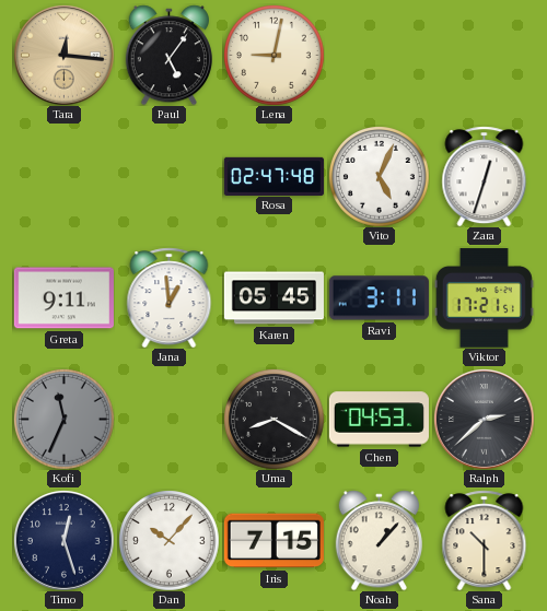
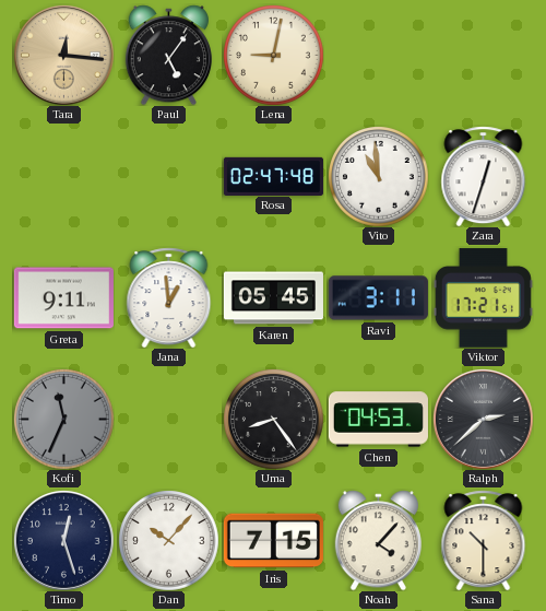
Vito: 5:04 -> 10:59 (379, 177)
Uma: 8:20 -> 8:24 (274, 420)
Noah: 1:07 -> 4:07 (378, 540)
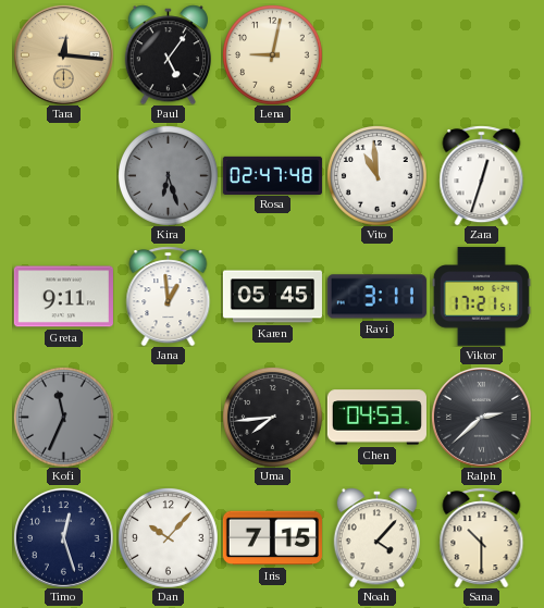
Kira: none -> 6:27 (169, 176)
Uma: 8:24 -> 7:44 (273, 418)
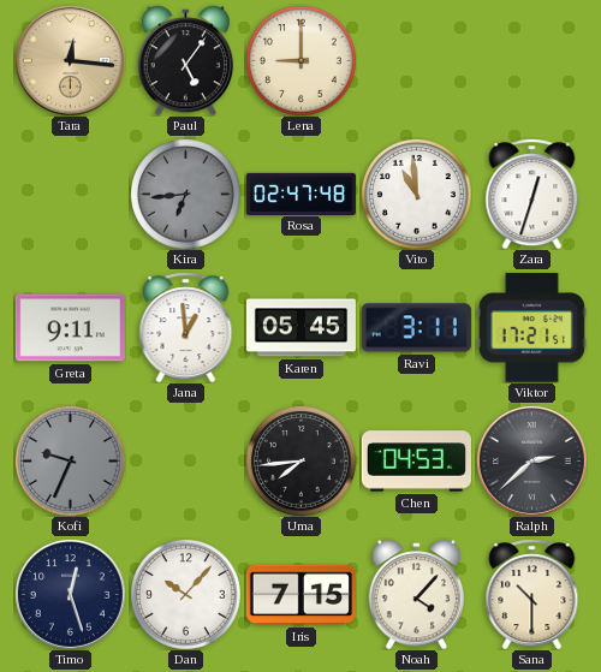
Lena: 9:02 -> 9:00 (302, 61)
Kira: 6:27 -> 6:44 (186, 195)
Kofi: 11:34 -> 9:34 (71, 462)
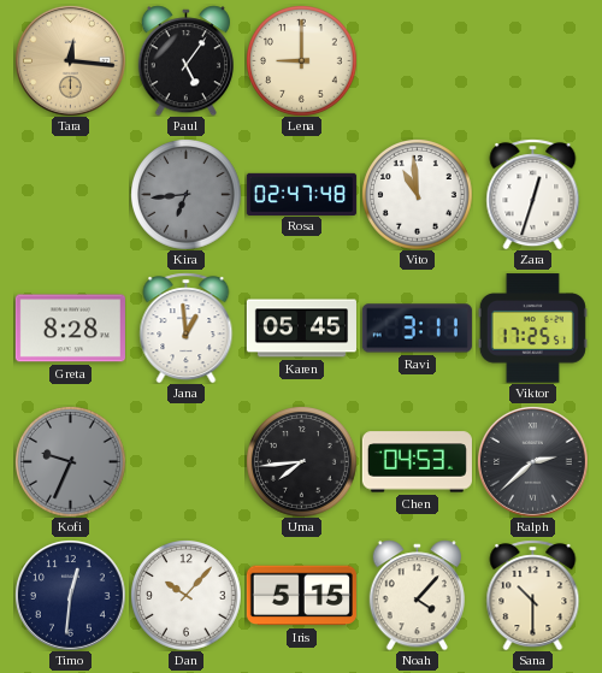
Greta: 9:11 -> 8:28 (70, 329)
Viktor: 17:21 -> 17:25 (532, 329)
Timo: 12:27 -> 12:31 (70, 595)
Iris: 7:15 -> 5:15 (301, 596)
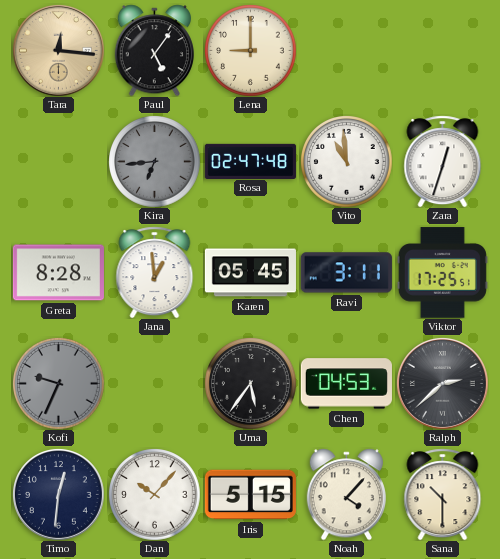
Uma: 7:44 -> 5:36 (251, 384)
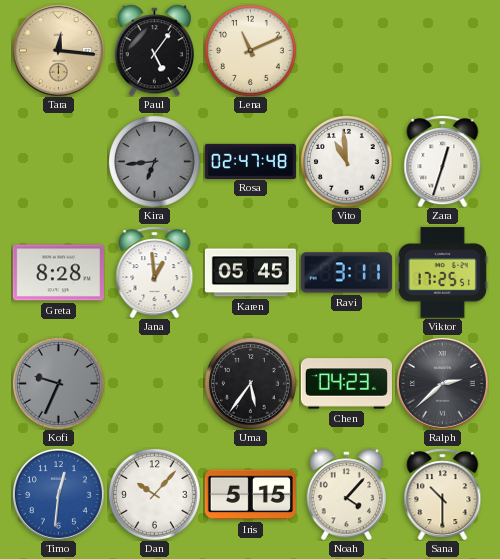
Lena: 9:00 -> 11:11 (251, 51)
Chen: 04:53 -> 04:23 (346, 384)
Timo dial: navy -> blue (58, 494)
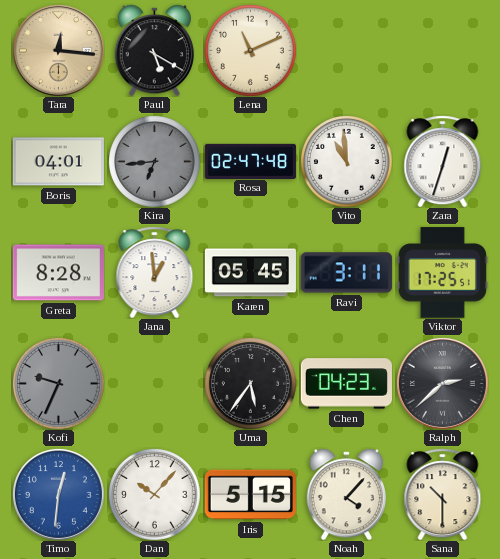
Paul: 5:06 -> 5:20 (154, 50)
Boris: none -> 04:01 (58, 162)
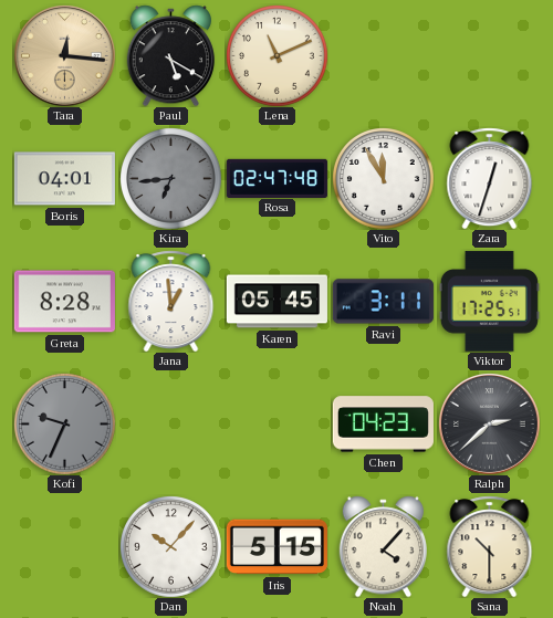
Vito: 10:59 -> 11:55 (384, 179)
Uma: 5:36 -> none (251, 384)
Timo: 12:31 -> none (58, 494)
